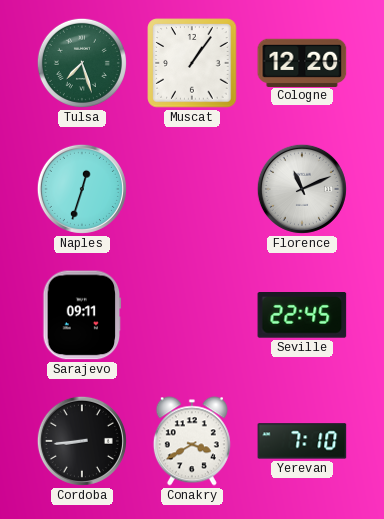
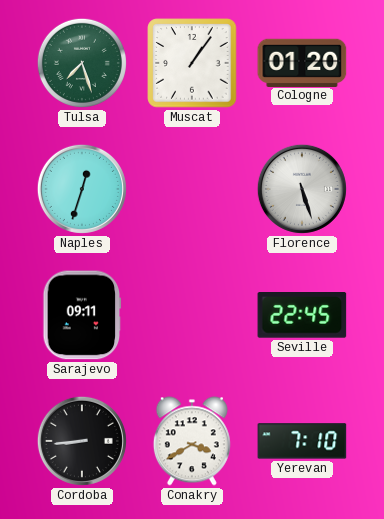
Cologne: 12:20 -> 01:20 (302, 62)
Florence: 11:11 -> 5:27 (302, 189)
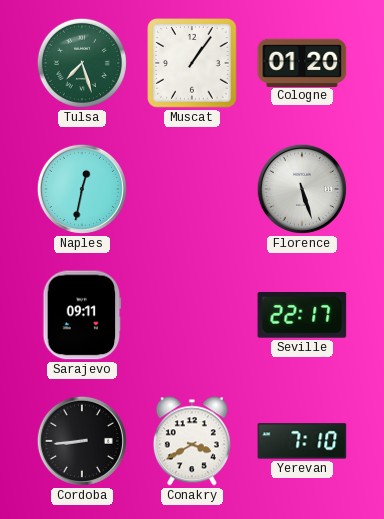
Naples: 12:33 -> 12:32 (82, 189)
Seville: 22:45 -> 22:17 (302, 315)
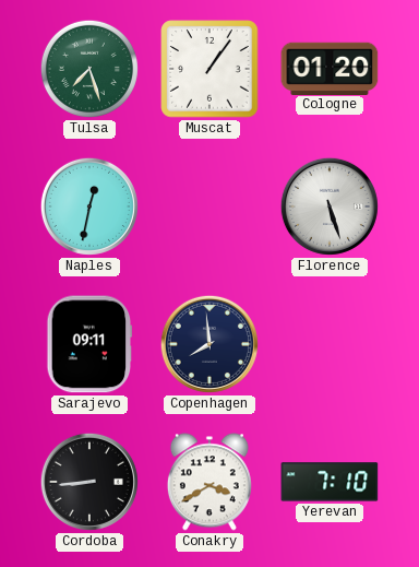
Copenhagen: none -> 7:59 (209, 344)
Seville: 22:17 -> none (302, 315)
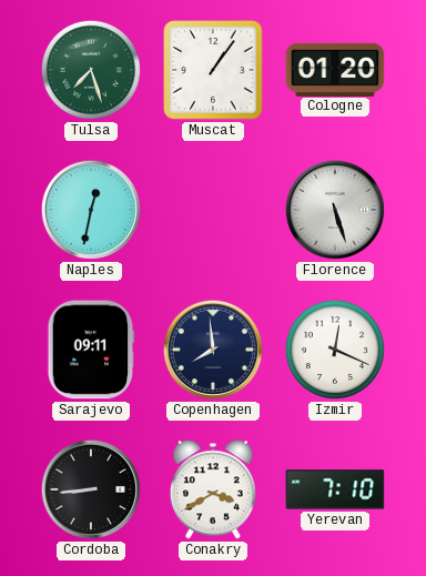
Izmir: none -> 12:19 (335, 350)
